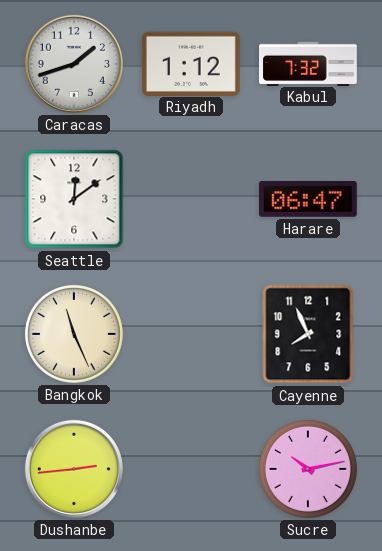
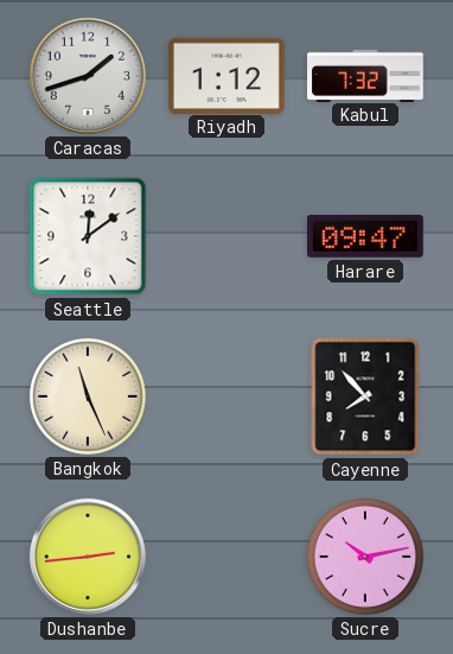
Harare: 06:47 -> 09:47 (365, 237)
Cayenne: 7:56 -> 7:53 (365, 396)
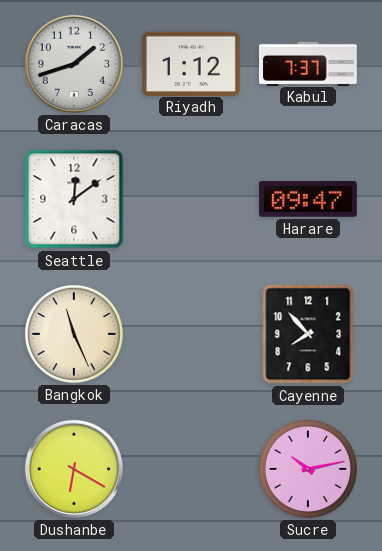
Kabul: 7:32 -> 7:37 (309, 63)
Dushanbe: 2:44 -> 6:20 (74, 469)
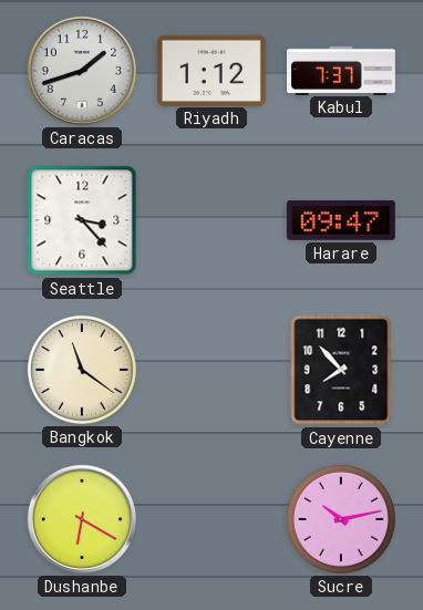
Seattle: 12:09 -> 3:23 (82, 220)
Bangkok: 11:26 -> 11:21 (82, 370)
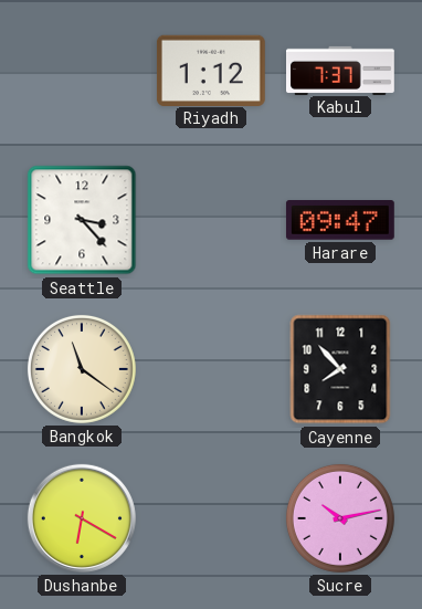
Caracas: 1:42 -> none (82, 71)
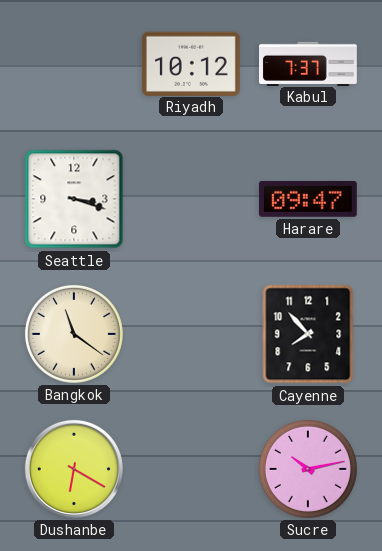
Riyadh: 1:12 -> 10:12 (191, 63)
Seattle: 3:23 -> 3:18 (74, 199)
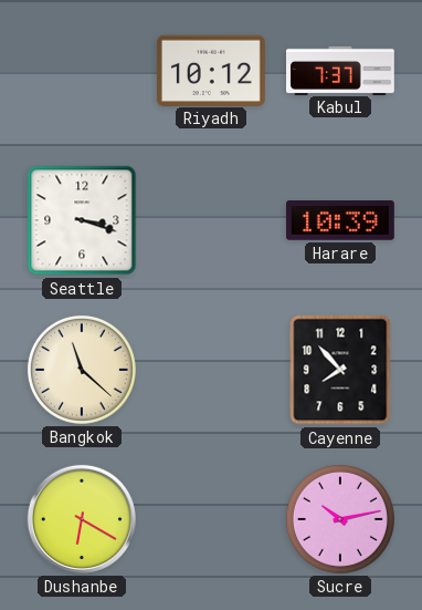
Harare: 09:47 -> 10:39 (340, 221)
Bangkok: 11:21 -> 11:22 (82, 370)
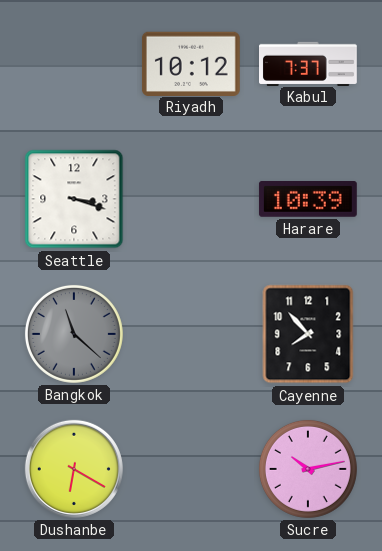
Bangkok dial: cream -> grey (74, 334)
